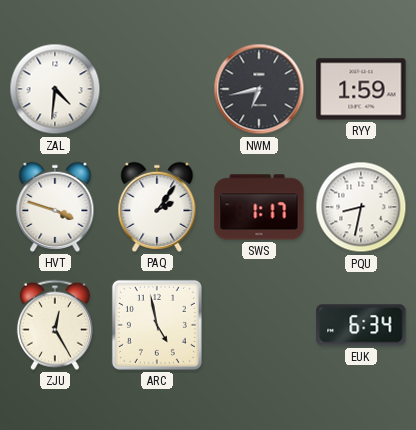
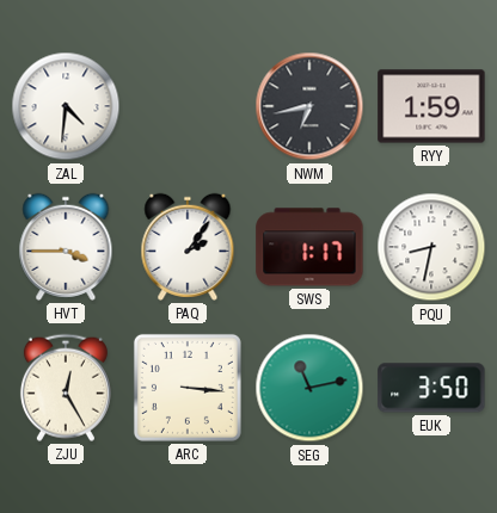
HVT: 3:48 -> 3:45 (66, 247)
ARC: 4:58 -> 3:16 (188, 388)
SEG: none -> 11:13 (309, 388)
EUK: 6:34 -> 3:50 (431, 388)
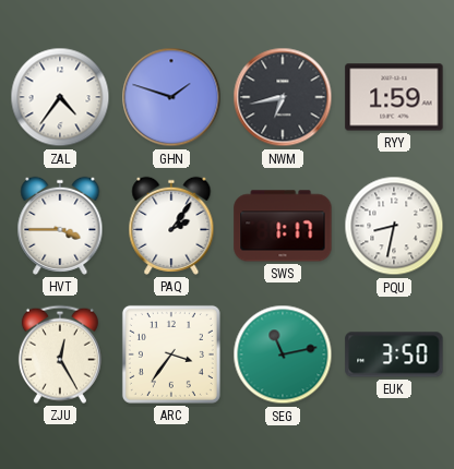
ZAL: 4:31 -> 4:36 (60, 97)
GHN: none -> 1:48 (171, 97)
ARC: 3:16 -> 3:36 (171, 354)
